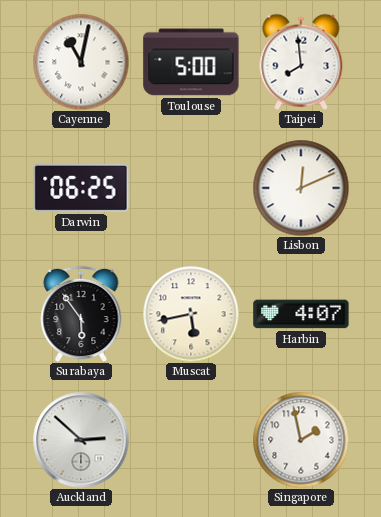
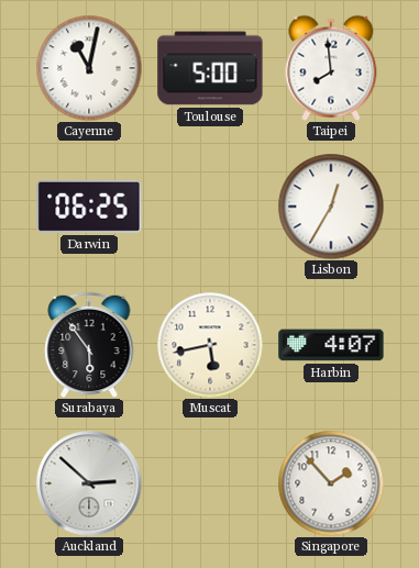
Lisbon: 12:11 -> 12:35 (331, 207)
Singapore: 1:58 -> 1:53 (331, 483)
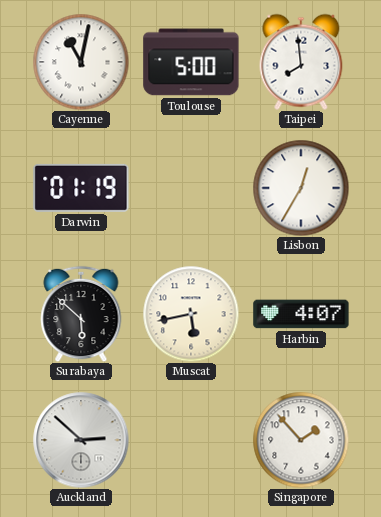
Darwin: 06:25 -> 01:19 (81, 188)
Surabaya: 5:54 -> 5:52 (81, 314)
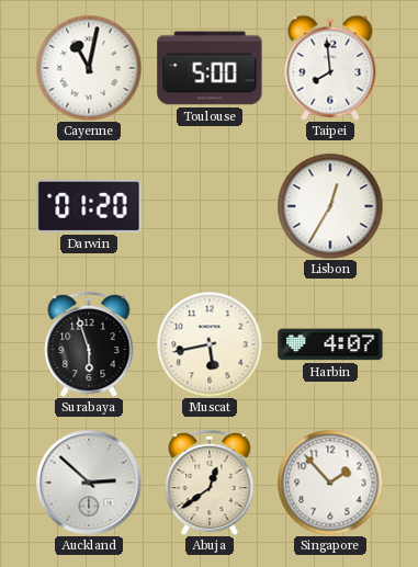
Darwin: 01:19 -> 01:20 (89, 206)
Surabaya: 5:52 -> 5:57 (89, 344)
Abuja: none -> 12:39 (210, 483)
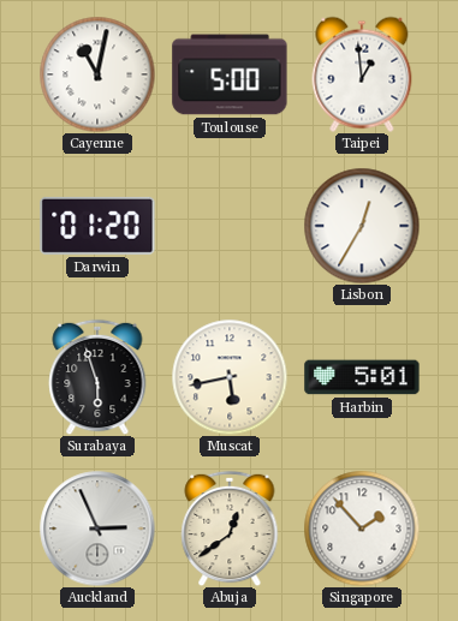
Taipei: 7:59 -> 12:59 (362, 74)
Harbin: 4:07 -> 5:01 (362, 377)
Auckland: 2:52 -> 2:56 (97, 529)
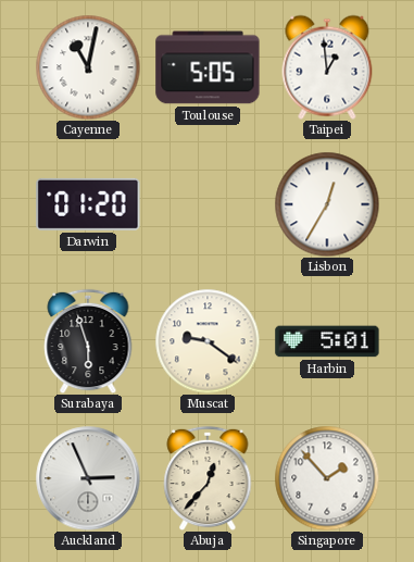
Toulouse: 5:00 -> 5:05 (208, 67)
Muscat: 5:43 -> 9:21 (208, 341)
Abuja: 12:39 -> 12:37 (208, 478)
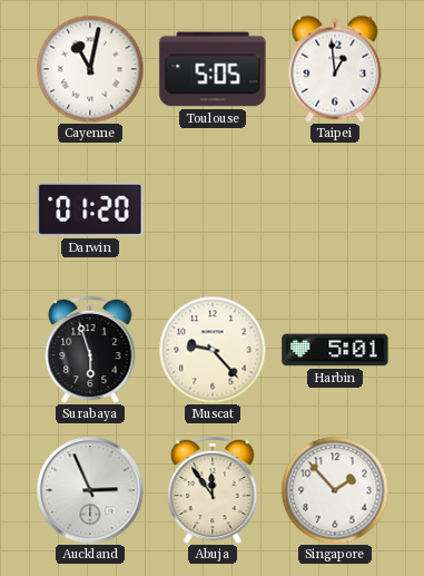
Lisbon: 12:35 -> none (327, 204)
Muscat: 9:21 -> 9:23 (213, 350)
Abuja: 12:37 -> 11:54 (213, 490)
